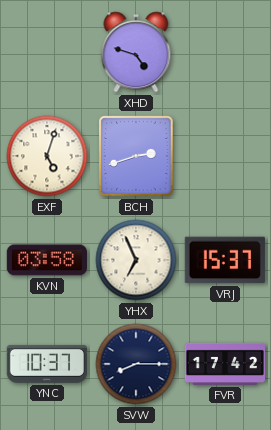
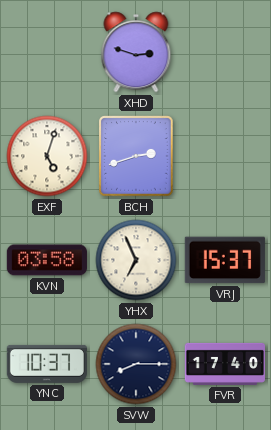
XHD: 4:48 -> 2:48 (136, 52)
FVR: 17:42 -> 17:40 (224, 364)
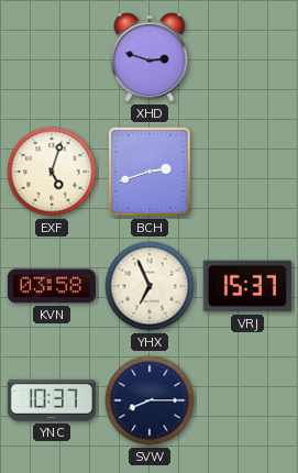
FVR: 17:40 -> none (224, 364)
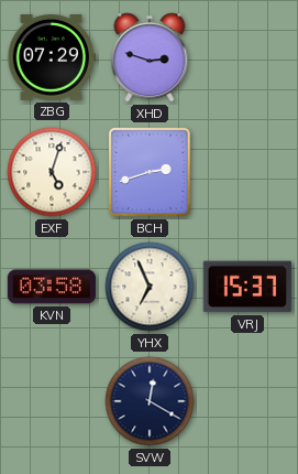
ZBG: none -> 07:29 (52, 58)
YNC: 10:37 -> none (51, 400)
SVW: 8:15 -> 12:20 (150, 401)
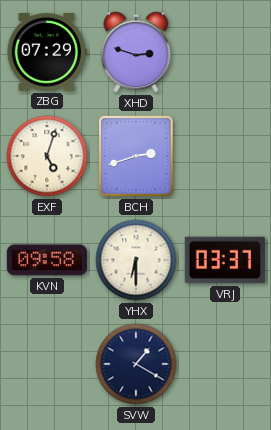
KVN: 03:58 -> 09:58 (47, 260)
YHX: 6:56 -> 6:30 (136, 260)
VRJ: 15:37 -> 03:37 (225, 260)
SVW: 12:20 -> 1:20 (136, 364)
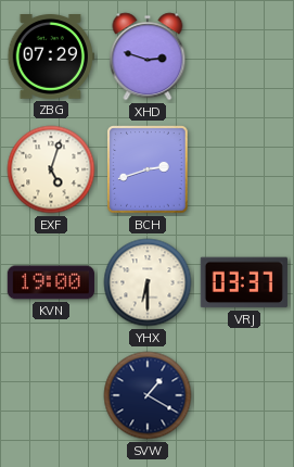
KVN: 09:58 -> 19:00 (51, 282)
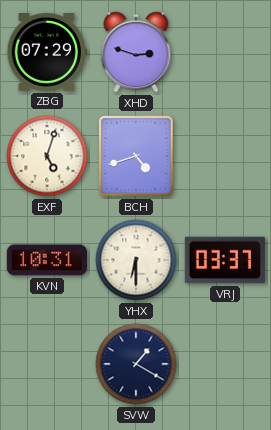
BCH: 2:42 -> 4:42 (136, 156)
KVN: 19:00 -> 10:31 (47, 260)
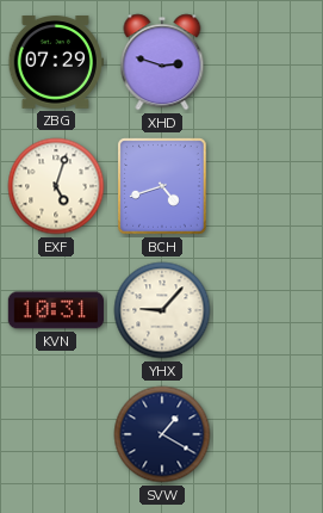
YHX: 6:30 -> 9:07 (162, 310)
VRJ: 03:37 -> none (225, 260)
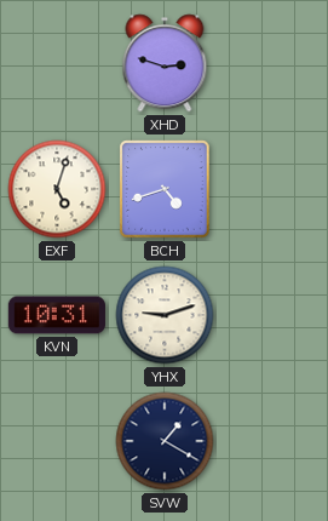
ZBG: 07:29 -> none (56, 63)
YHX: 9:07 -> 9:12 (165, 315)
